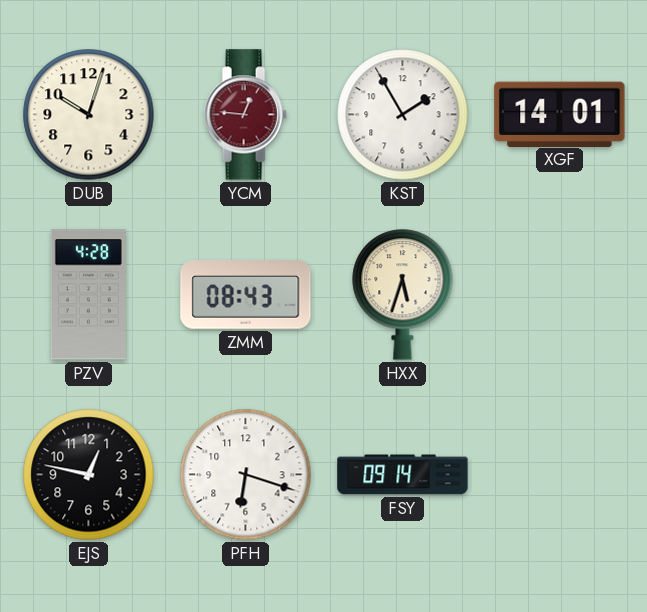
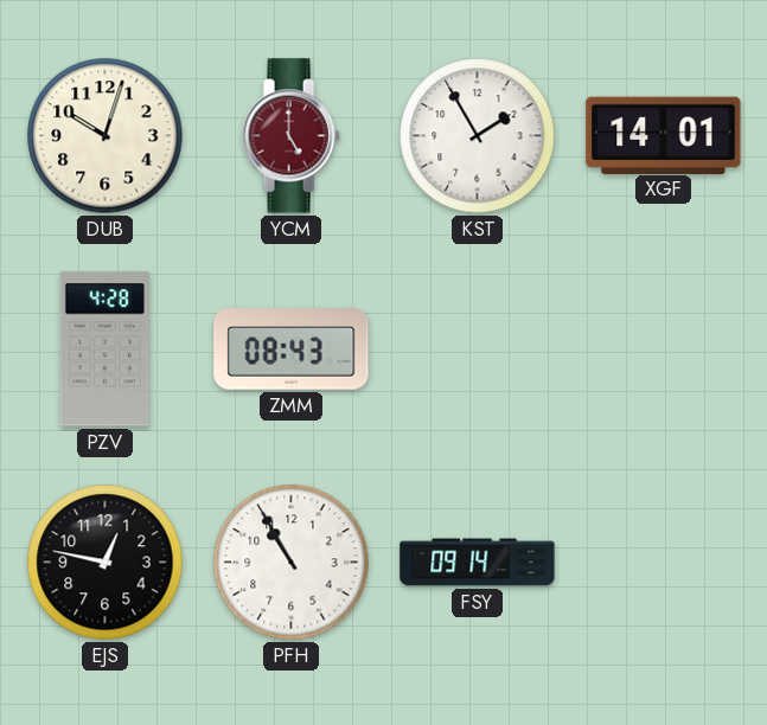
YCM: 12:46 -> 5:00 (290, 136)
HXX: 5:33 -> none (403, 295)
PFH: 6:18 -> 10:55 (292, 563)
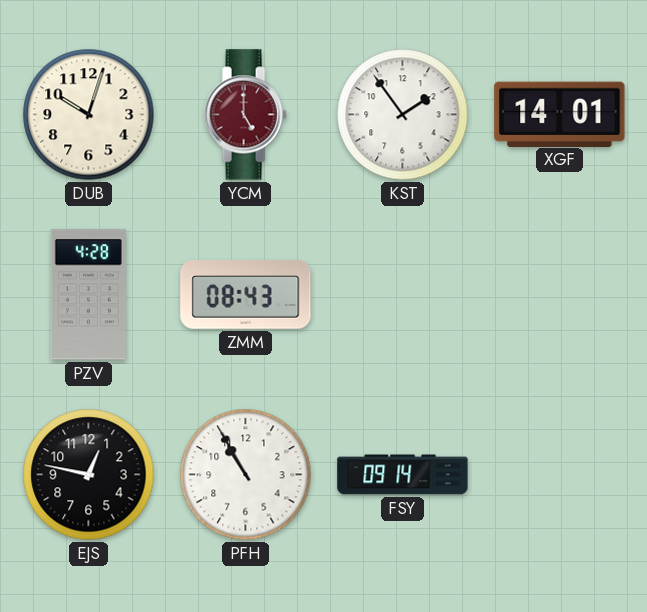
KST: 1:55 -> 1:54 (403, 115)
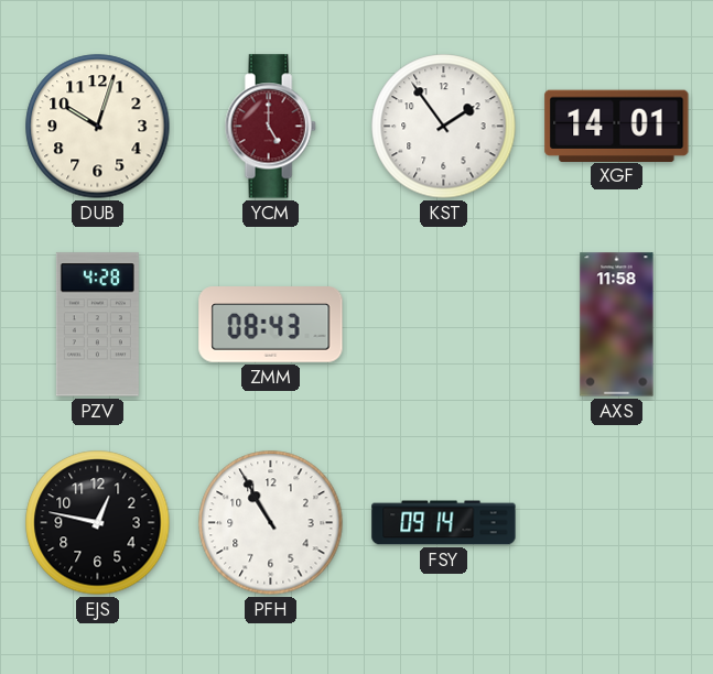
AXS: none -> 11:58 (617, 325)
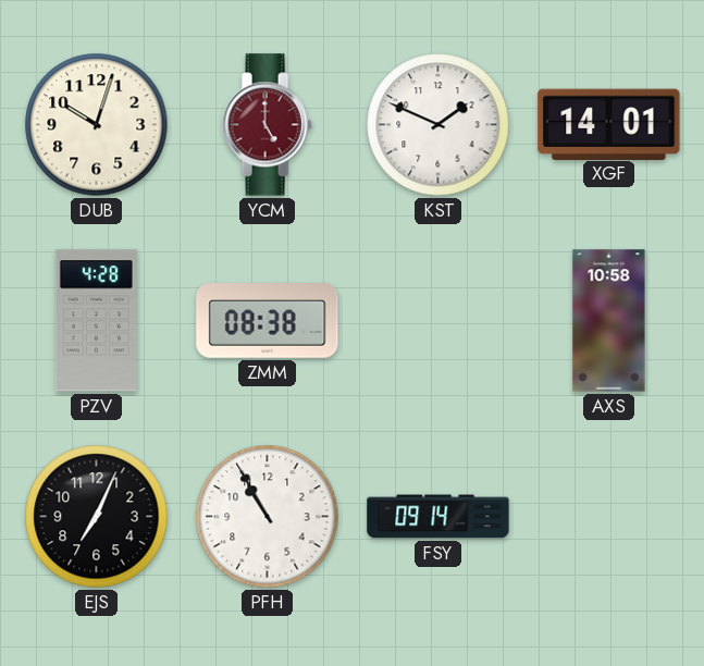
KST: 1:54 -> 1:49 (439, 125)
ZMM: 08:43 -> 08:38 (268, 321)
AXS: 11:58 -> 10:58 (609, 321)
EJS: 12:47 -> 7:04 (97, 517)
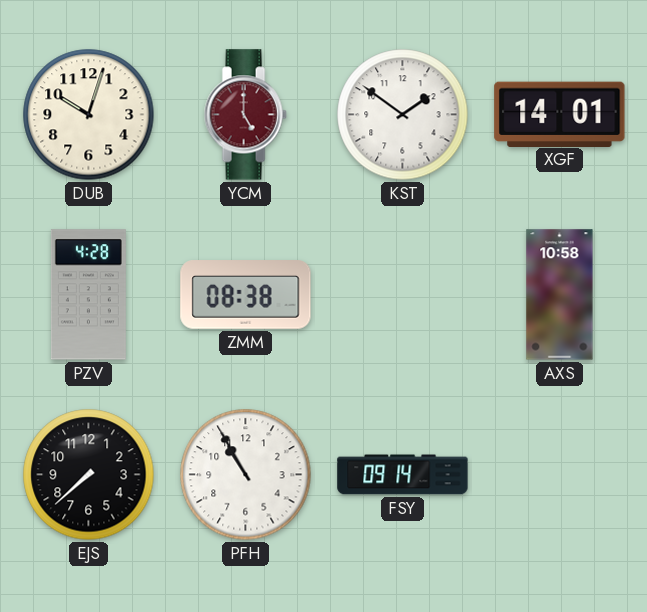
KST: 1:49 -> 1:51 (403, 115)
EJS: 7:04 -> 7:38 (89, 475)
